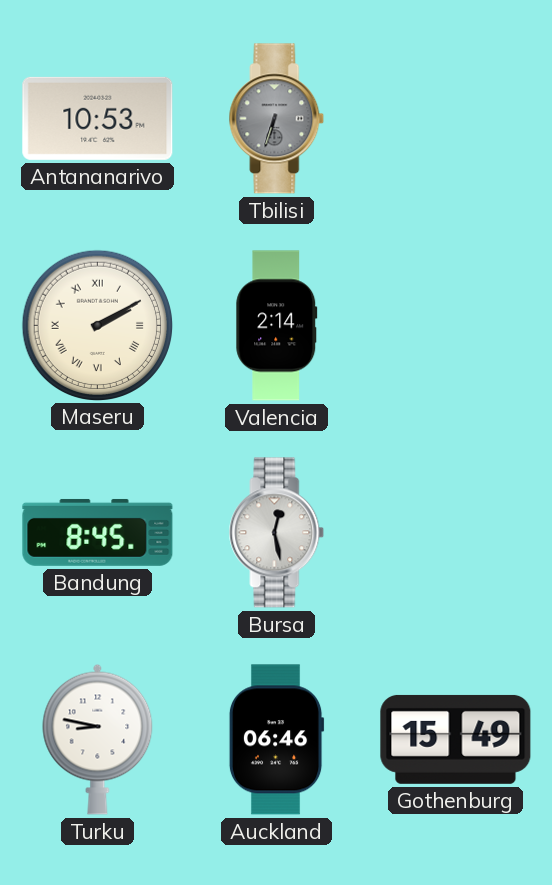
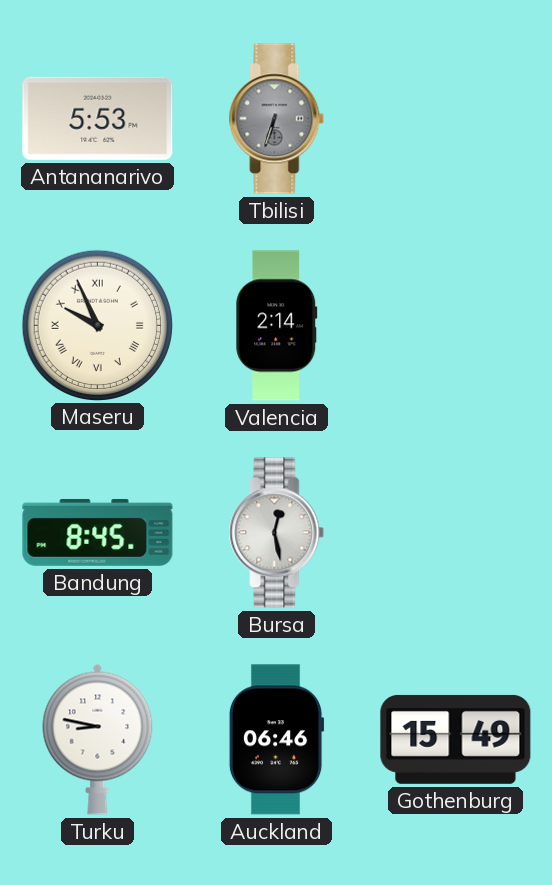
Antananarivo: 10:53 -> 5:53 (98, 118)
Maseru: 2:10 -> 9:56 (97, 325)
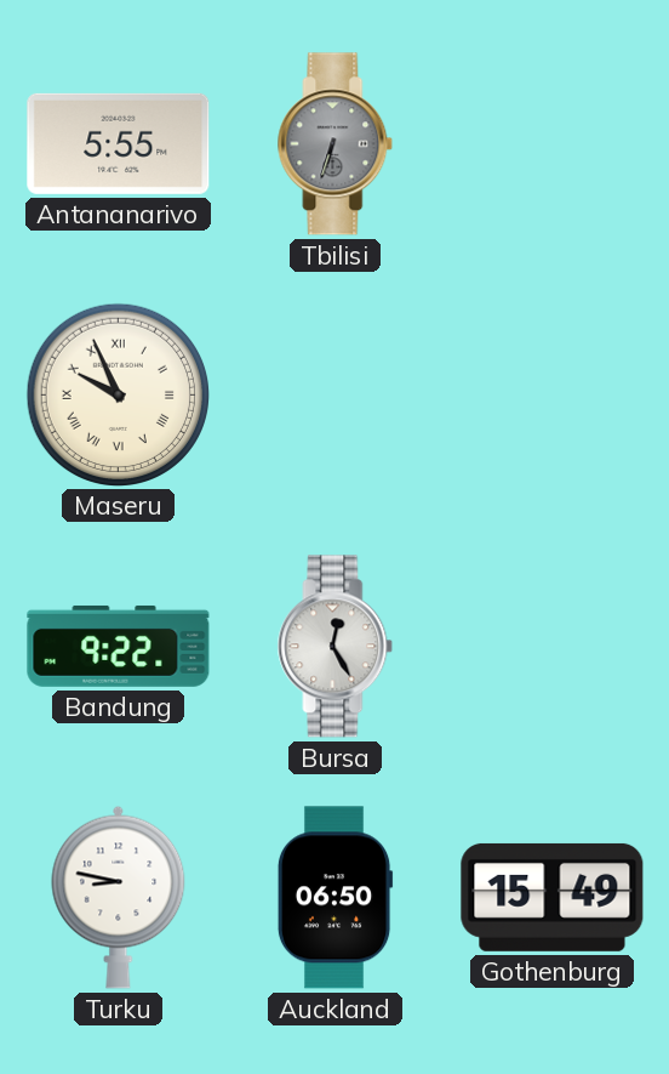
Antananarivo: 5:53 -> 5:55 (119, 143)
Valencia: 2:14 -> none (277, 326)
Bandung: 8:45 -> 9:22 (119, 646)
Bursa: 12:28 -> 12:25 (336, 647)
Auckland: 06:46 -> 06:50 (334, 898)
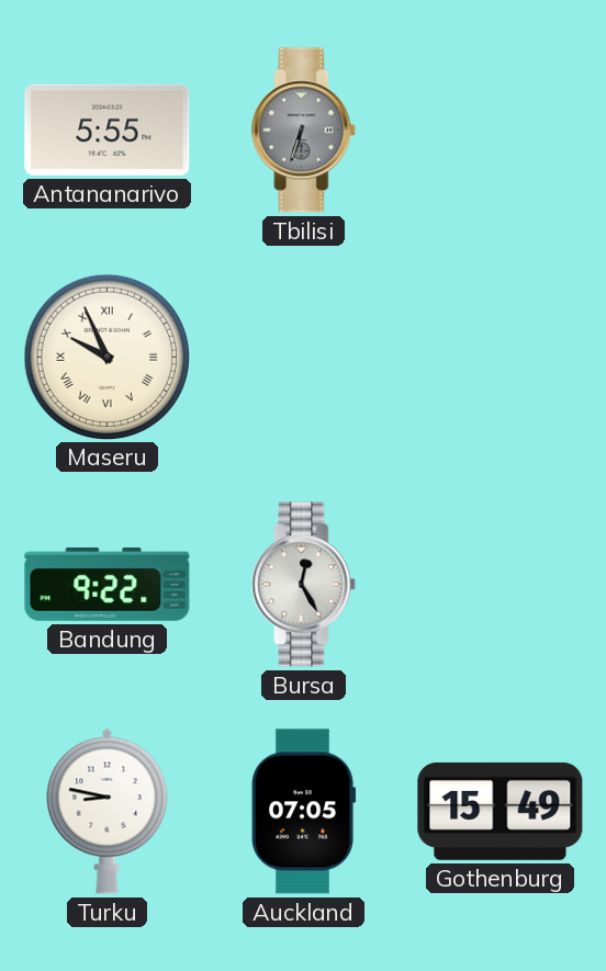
Auckland: 06:50 -> 07:05 (303, 812)
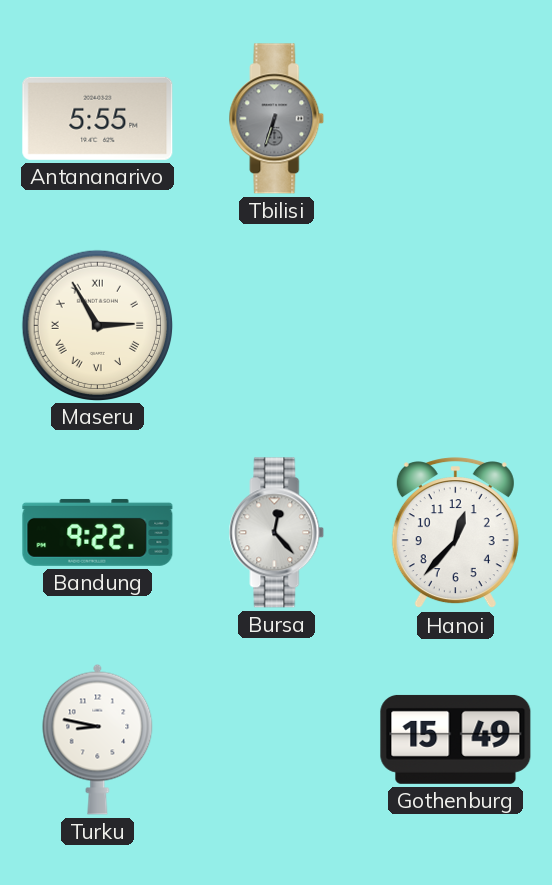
Maseru: 9:56 -> 2:55 (97, 325)
Bursa: 12:25 -> 12:23 (277, 533)
Hanoi: none -> 12:37 (455, 533)
Auckland: 07:05 -> none (303, 812)
